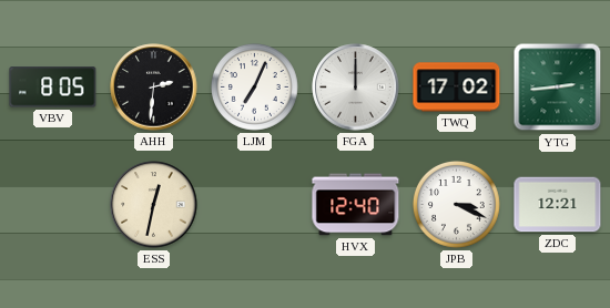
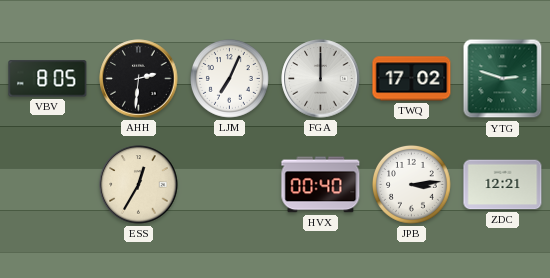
YTG: 2:44 -> 2:48 (503, 79)
ESS: 12:32 -> 12:35 (139, 185)
HVX: 12:40 -> 00:40 (321, 185)
JPB: 3:19 -> 3:14 (411, 185)
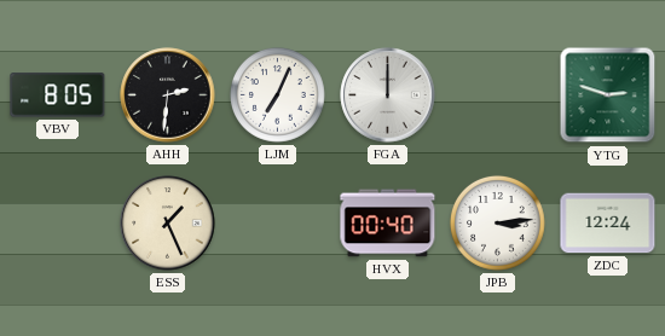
TWQ: 17:02 -> none (412, 79)
ESS: 12:35 -> 1:26 (168, 224)
ZDC: 12:21 -> 12:24 (608, 224)
